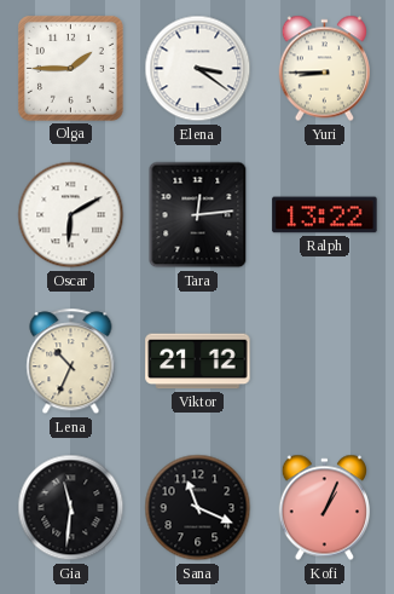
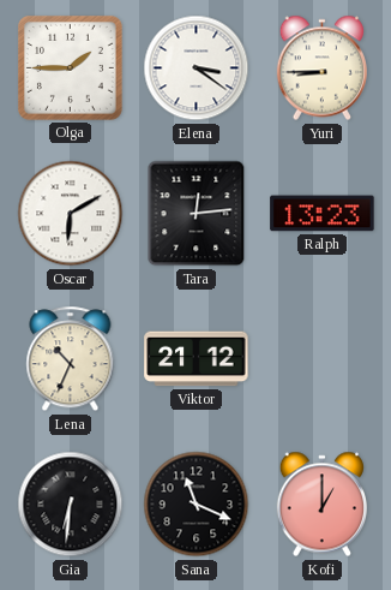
Ralph: 13:22 -> 13:23 (323, 214)
Gia: 11:31 -> 6:31 (71, 505)
Kofi: 1:04 -> 1:00 (321, 505)
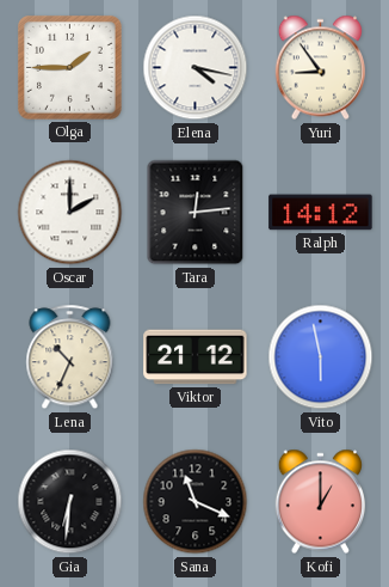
Elena: 3:21 -> 4:17 (196, 68)
Yuri: 8:45 -> 8:54 (320, 68)
Oscar: 6:10 -> 2:00 (70, 213)
Ralph: 13:23 -> 14:12 (321, 213)
Vito: none -> 5:58 (321, 357)
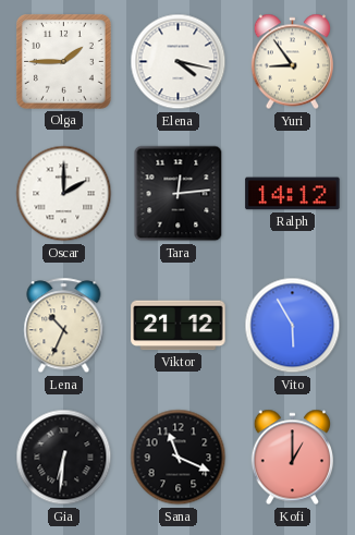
Vito: 5:58 -> 5:55 (293, 326)
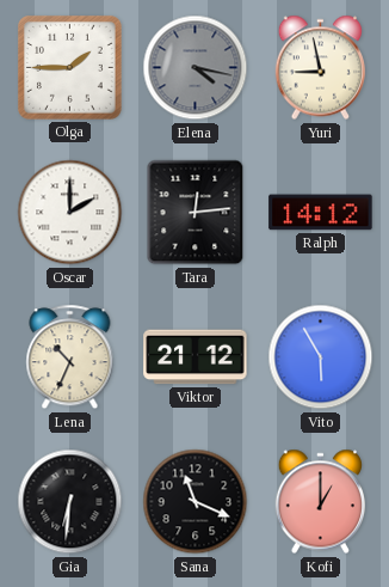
Elena dial: white -> grey (196, 68)
Yuri: 8:54 -> 8:58 (320, 68)
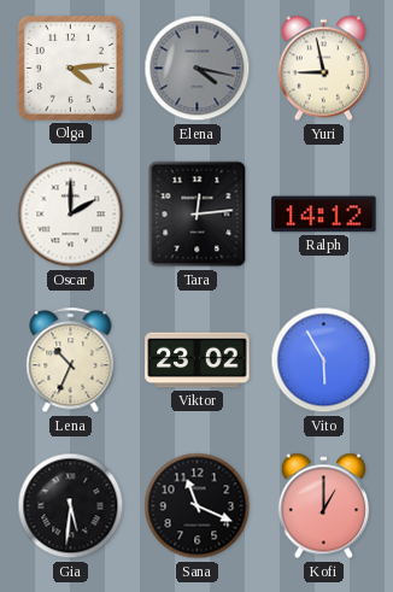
Olga: 1:45 -> 4:14 (70, 68)
Viktor: 21:12 -> 23:02 (198, 361)
Gia: 6:31 -> 5:31 (71, 506)
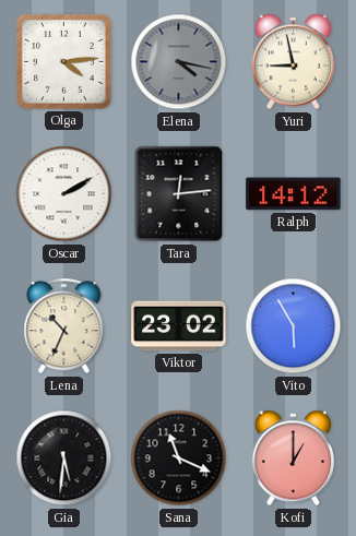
Oscar: 2:00 -> 2:10 (64, 194)
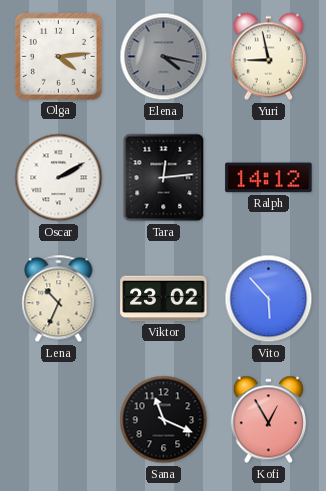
Vito: 5:55 -> 5:53 (269, 299)
Gia: 5:31 -> none (64, 458)
Kofi: 1:00 -> 12:55 (268, 420)
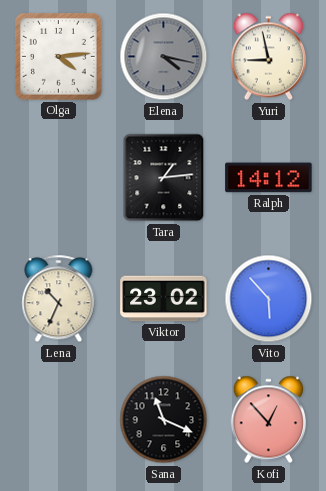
Oscar: 2:10 -> none (59, 178)
Tara: 12:14 -> 1:14 (164, 178)
Kofi: 12:55 -> 12:53 (268, 420)
